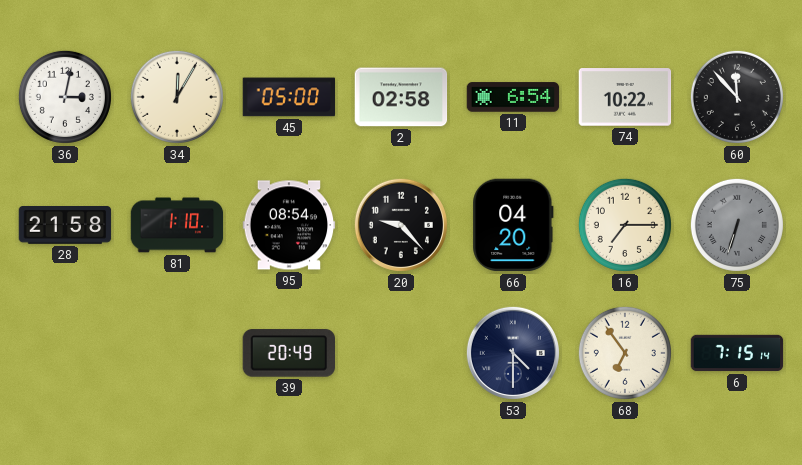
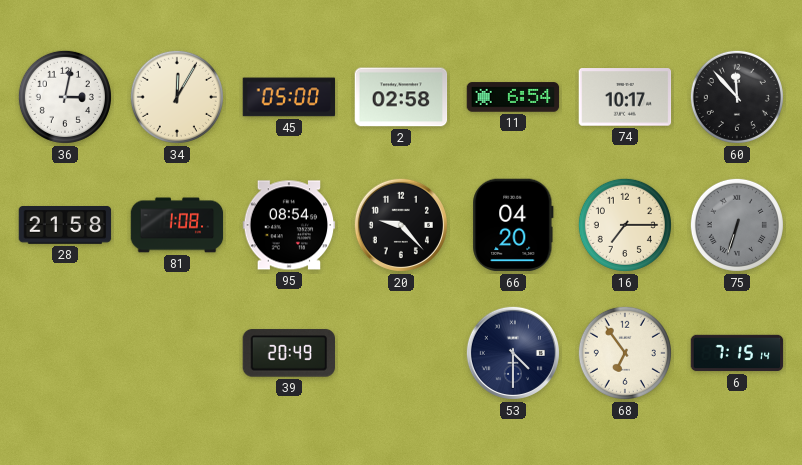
74: 10:22 -> 10:17 (625, 97)
81: 1:10 -> 1:08 (177, 225)
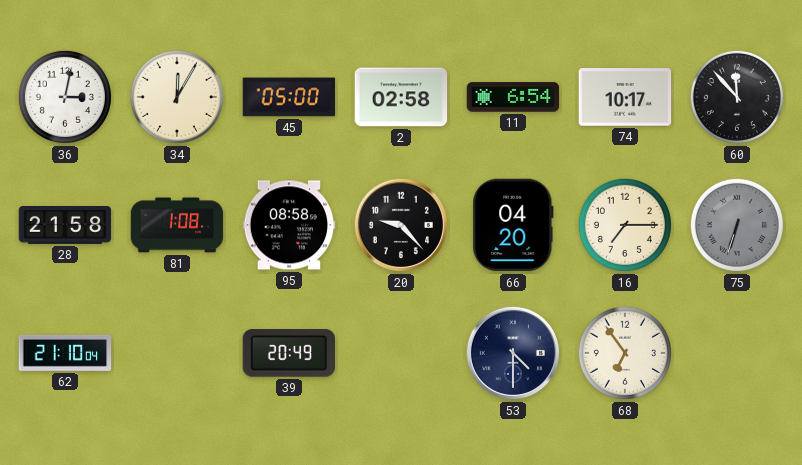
95: 08:54 -> 08:58 (289, 225)
62: none -> 21:10 (65, 353)
6: 7:15 -> none (737, 353)
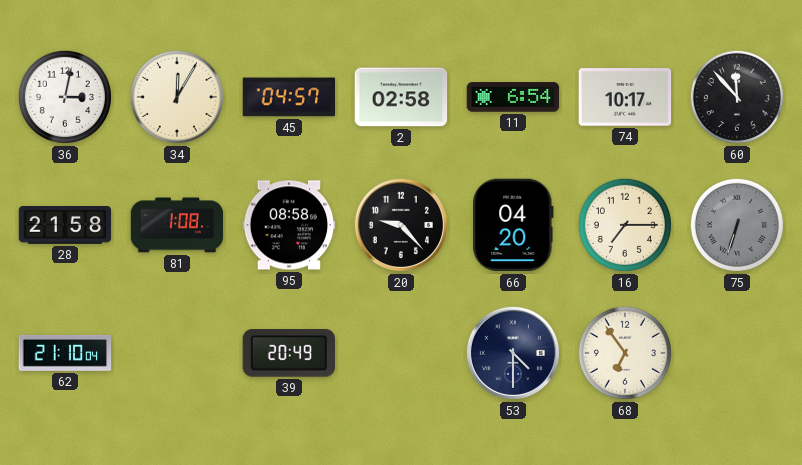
45: 05:00 -> 04:57 (289, 97)
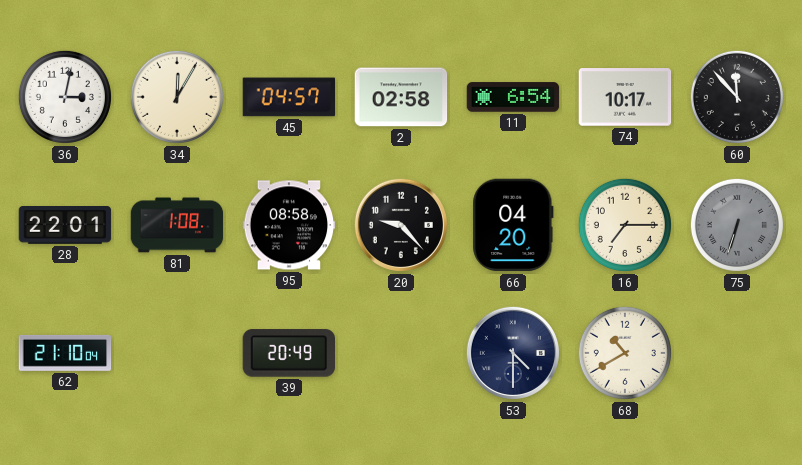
28: 21:58 -> 22:01 (65, 226)
68: 6:54 -> 10:40 (625, 353)
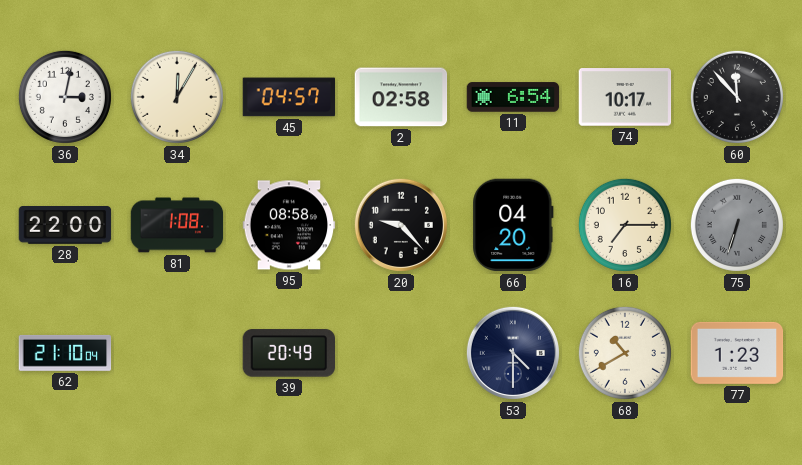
28: 22:01 -> 22:00 (65, 226)
77: none -> 1:23 (737, 353)
